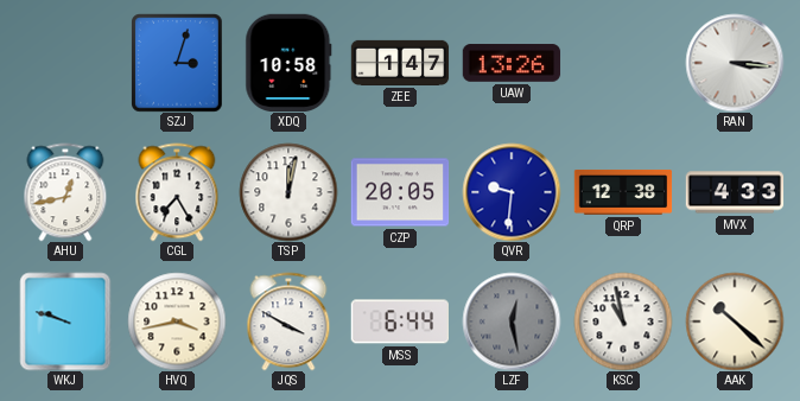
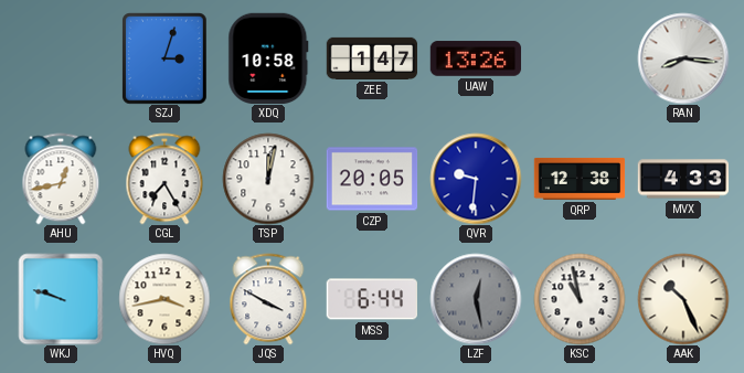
RAN: 3:16 -> 8:16 (683, 58)
AAK: 10:22 -> 10:26 (683, 299)
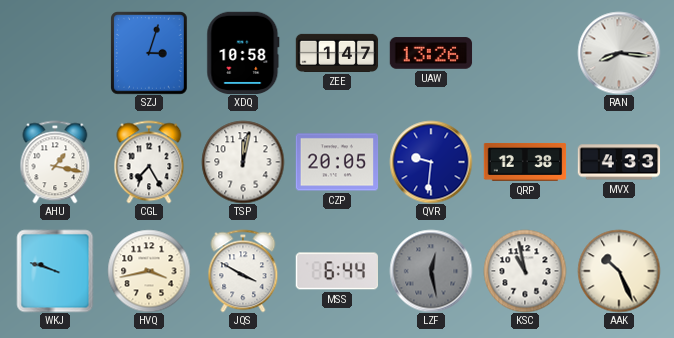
AHU: 12:43 -> 1:17 (55, 162)
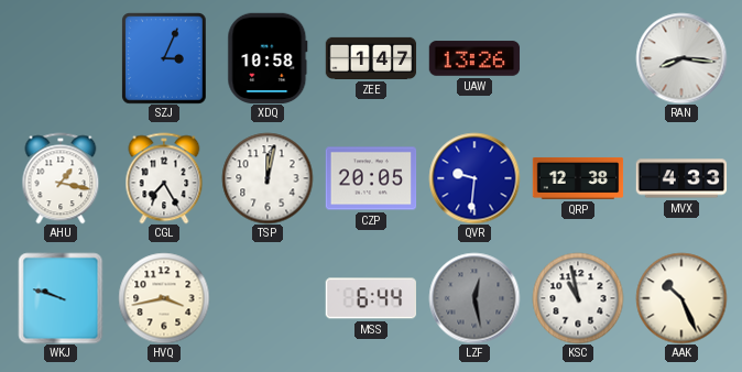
SZJ: 3:03 -> 3:04 (164, 58)
JQS: 3:50 -> none (243, 271)
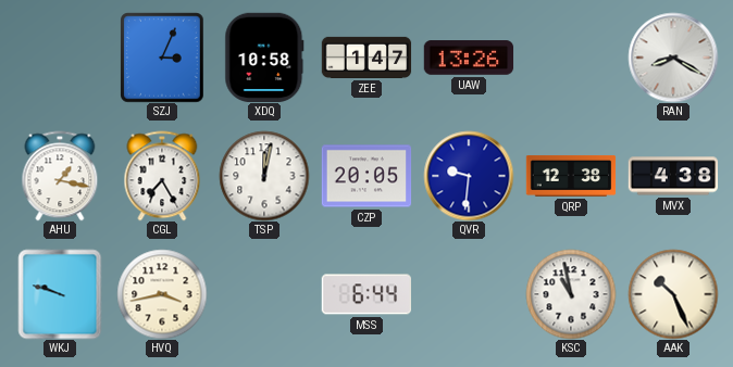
RAN: 8:16 -> 8:20 (673, 58)
MVX: 4:33 -> 4:38 (673, 176)
LZF: 12:28 -> none (474, 298)
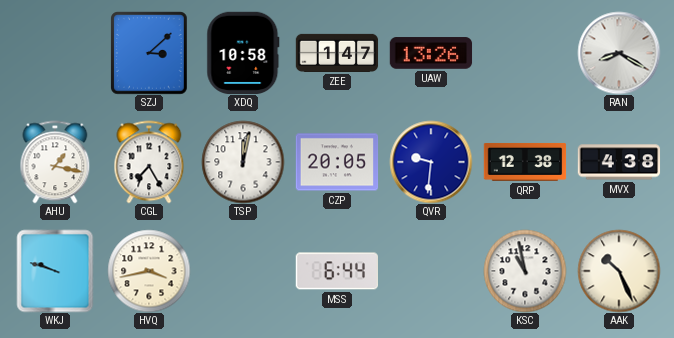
SZJ: 3:04 -> 3:08 (149, 53)
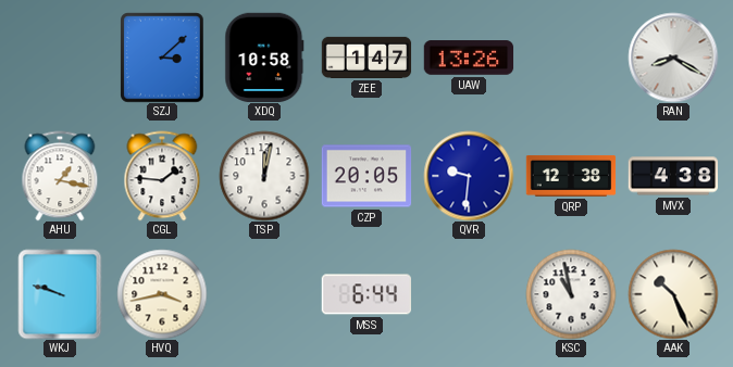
CGL: 7:25 -> 1:46 (162, 176)
